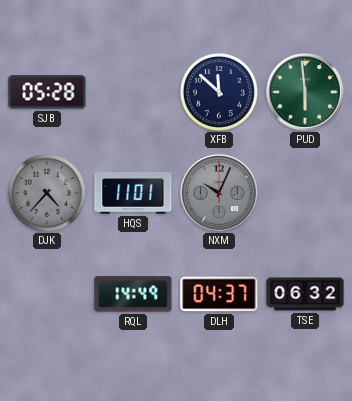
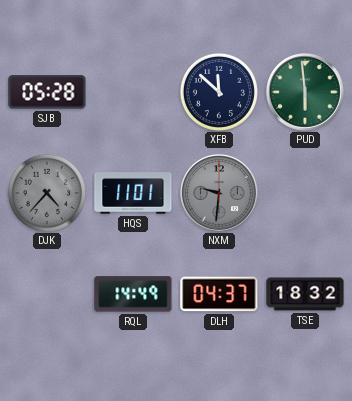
NXM: 10:04 -> 9:31 (220, 194)
TSE: 06:32 -> 18:32 (305, 294)
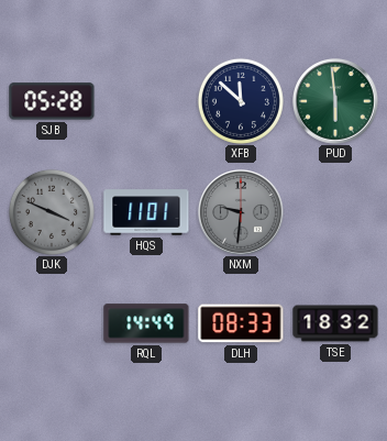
DJK: 4:37 -> 3:49 (52, 212)
DLH: 04:37 -> 08:33 (241, 323)
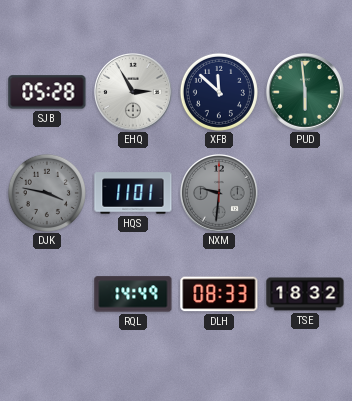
EHQ: none -> 2:55 (134, 93)
DJK: 3:49 -> 3:47 (47, 193)
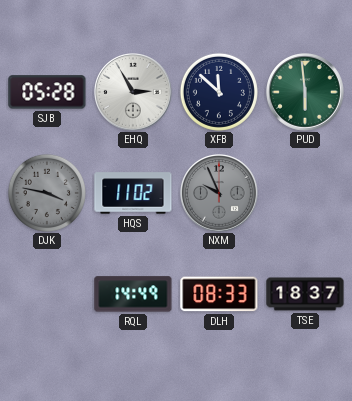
HQS: 11:01 -> 11:02 (133, 193)
NXM: 9:31 -> 9:56 (220, 194)
TSE: 18:32 -> 18:37 (305, 294)
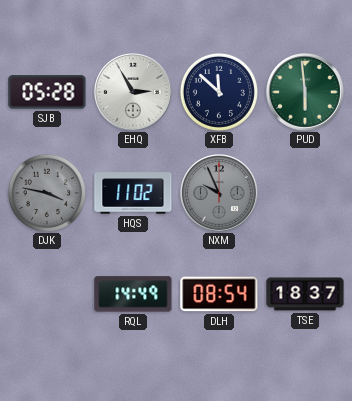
DLH: 08:33 -> 08:54 (219, 294)
